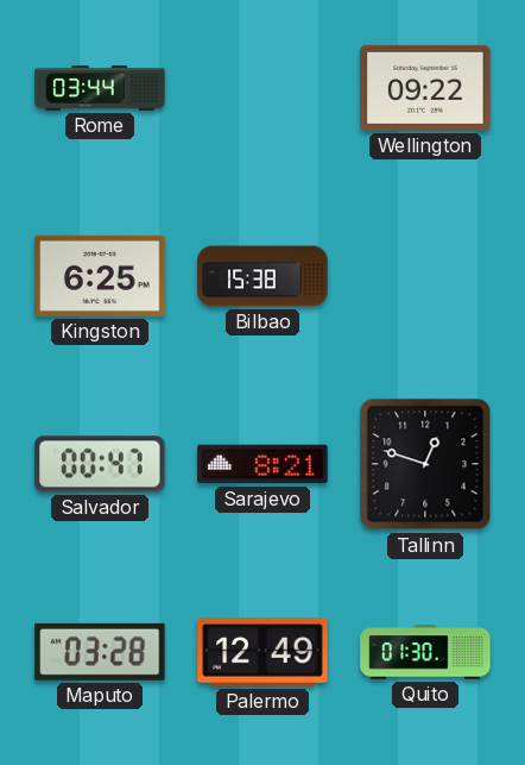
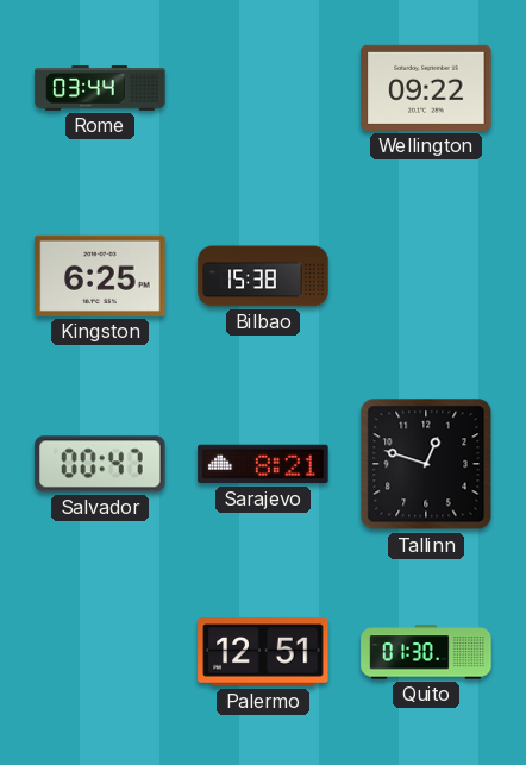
Maputo: 03:28 -> none (100, 652)
Palermo: 12:49 -> 12:51 (263, 652)
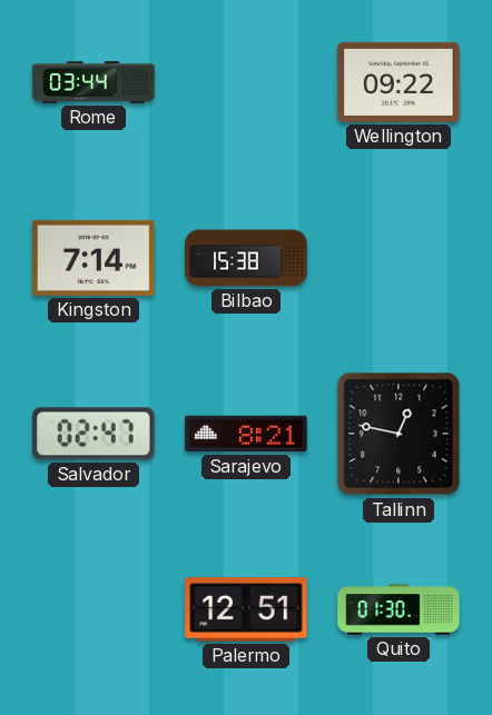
Kingston: 6:25 -> 7:14 (94, 258)
Salvador: 00:47 -> 02:47 (94, 434)
Tallinn: 12:48 -> 12:47 (398, 434)
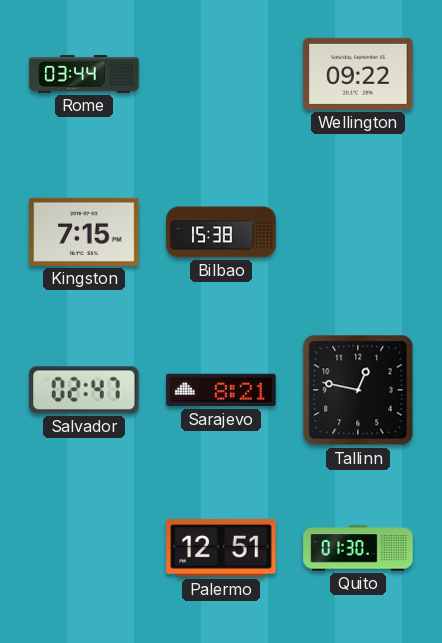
Kingston: 7:14 -> 7:15 (84, 232)
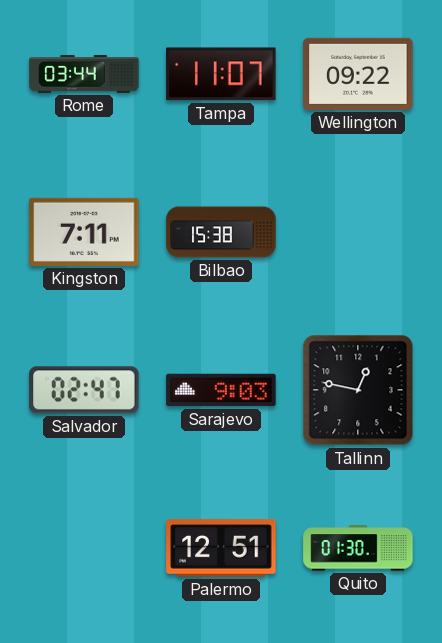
Tampa: none -> 11:07 (221, 74)
Kingston: 7:15 -> 7:11 (84, 232)
Sarajevo: 8:21 -> 9:03 (221, 390)
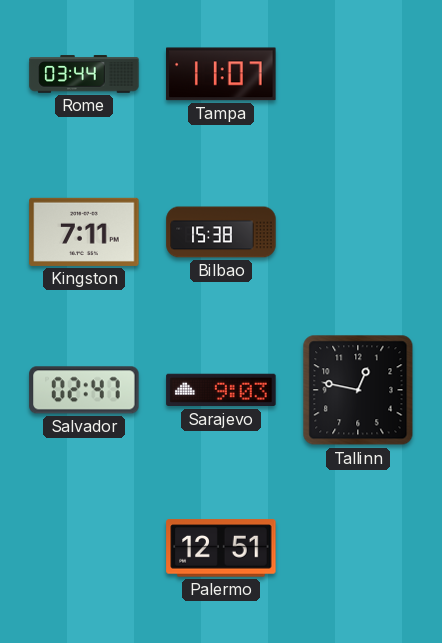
Wellington: 09:22 -> none (358, 74)
Quito: 01:30 -> none (358, 548)
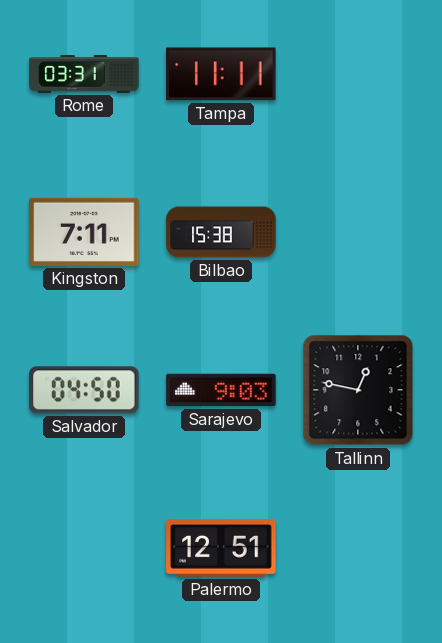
Rome: 03:44 -> 03:31 (84, 74)
Tampa: 11:07 -> 11:11 (221, 74)
Salvador: 02:47 -> 04:50 (84, 390)
